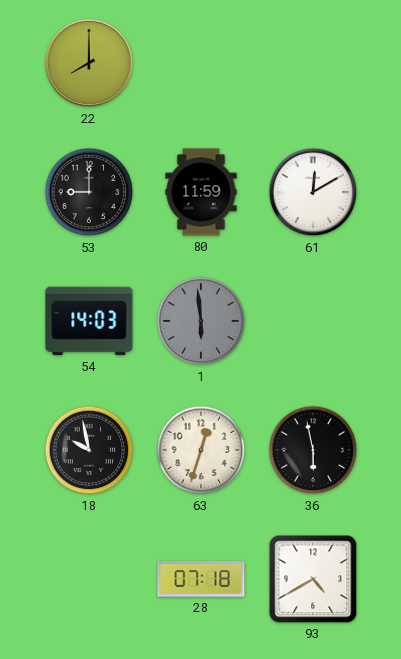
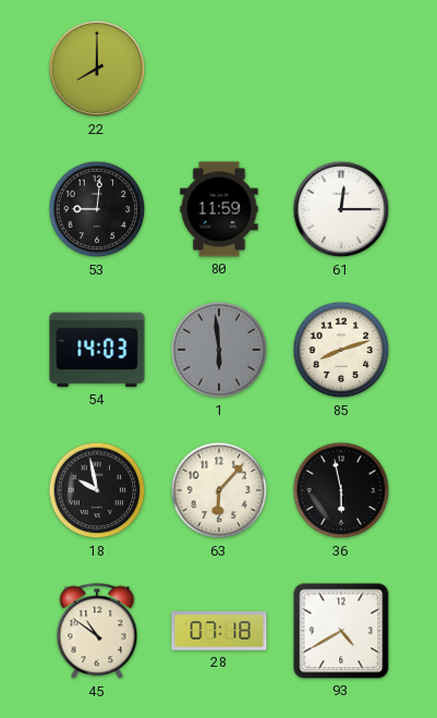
53: 9:00 -> 9:01 (97, 209)
61: 12:10 -> 12:15 (341, 209)
85: none -> 8:12 (341, 350)
63: 12:33 -> 6:07 (219, 490)
45: none -> 10:51 (97, 632)
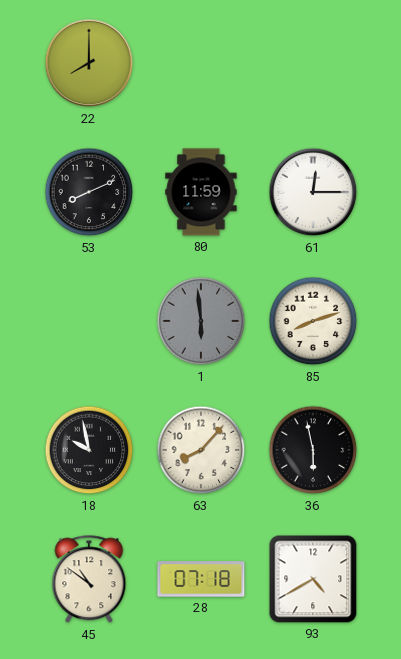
53: 9:01 -> 8:11 (89, 192)
54: 14:03 -> none (97, 350)
63: 6:07 -> 8:07 (201, 450)
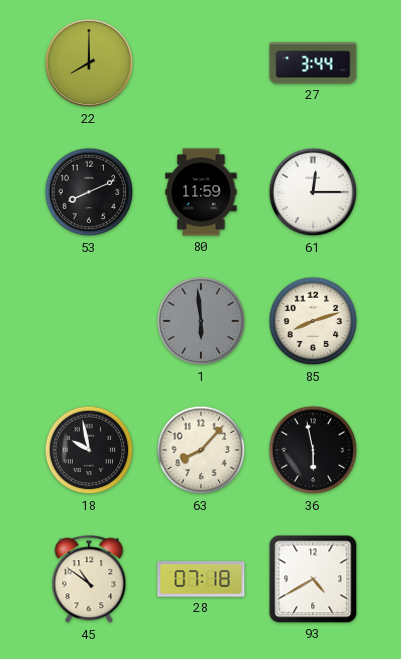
27: none -> 3:44 (313, 63)
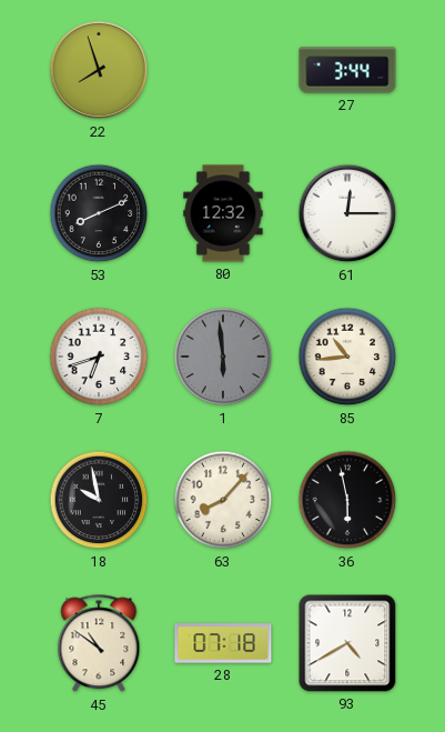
22: 8:00 -> 7:57 (99, 70)
80: 11:59 -> 12:32 (223, 213)
7: none -> 6:42 (99, 357)
85: 8:12 -> 10:44 (347, 357)
